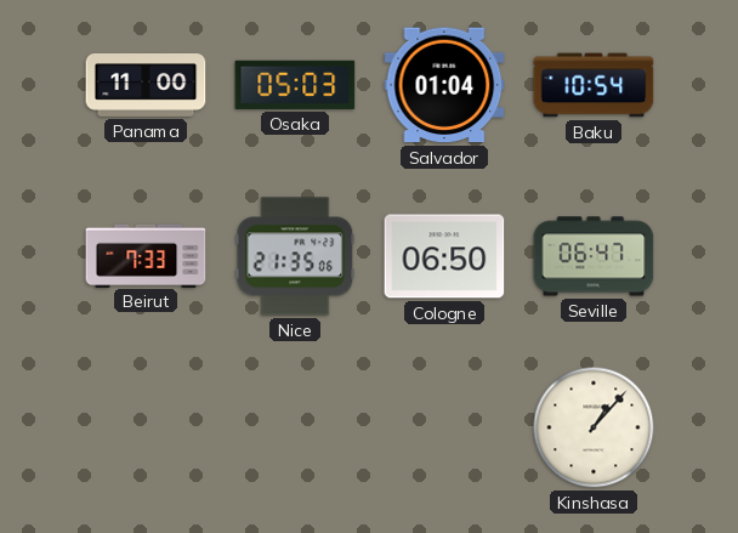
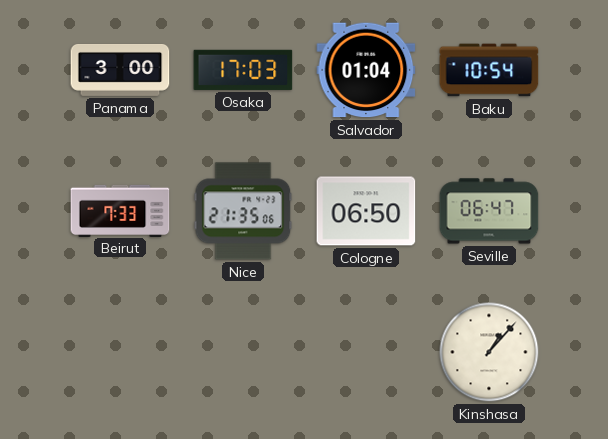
Panama: 11:00 -> 3:00 (120, 71)
Osaka: 05:03 -> 17:03 (243, 70)
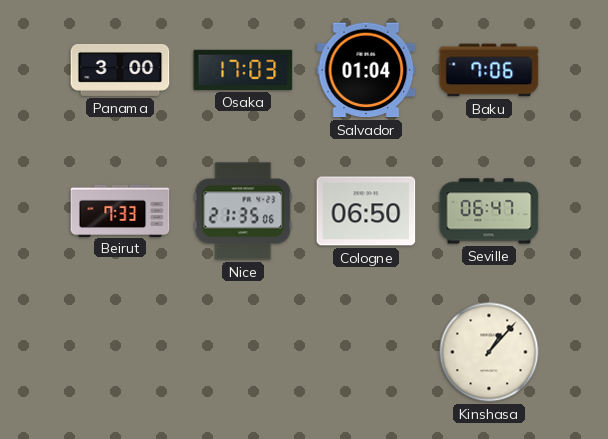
Baku: 10:54 -> 7:06 (489, 70)
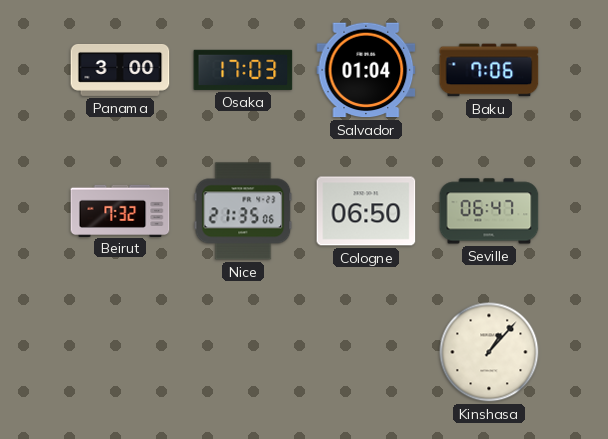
Beirut: 7:33 -> 7:32 (120, 210)
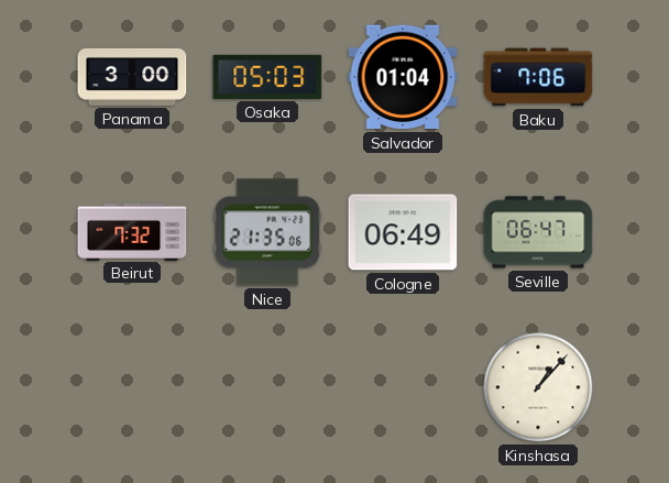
Osaka: 17:03 -> 05:03 (267, 77)
Cologne: 06:50 -> 06:49 (403, 232)
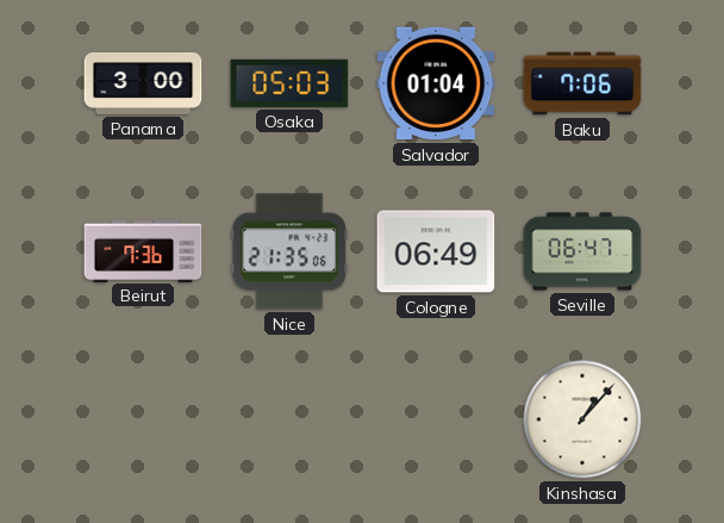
Beirut: 7:32 -> 7:36 (143, 250)
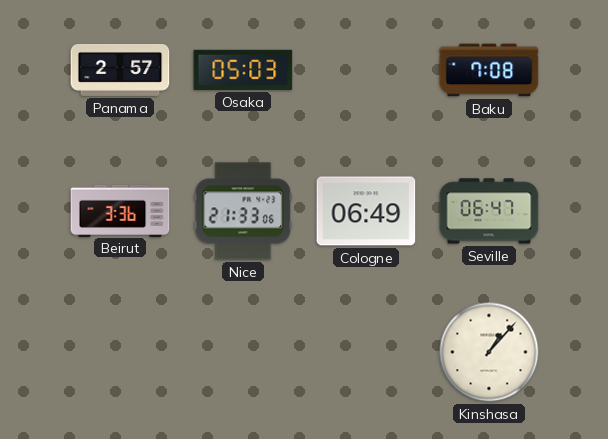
Panama: 3:00 -> 2:57 (120, 71)
Salvador: 01:04 -> none (436, 83)
Baku: 7:06 -> 7:08 (489, 70)
Beirut: 7:36 -> 3:36 (120, 210)
Nice: 21:35 -> 21:33 (243, 211)
